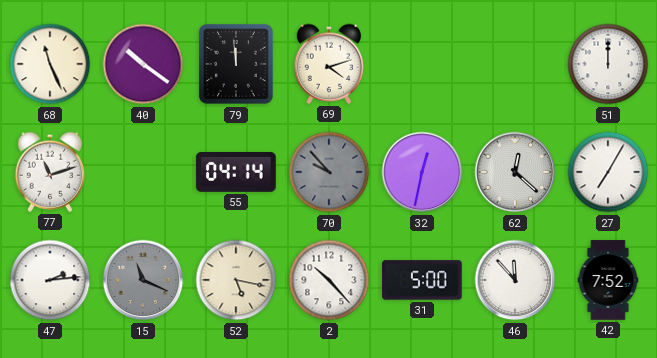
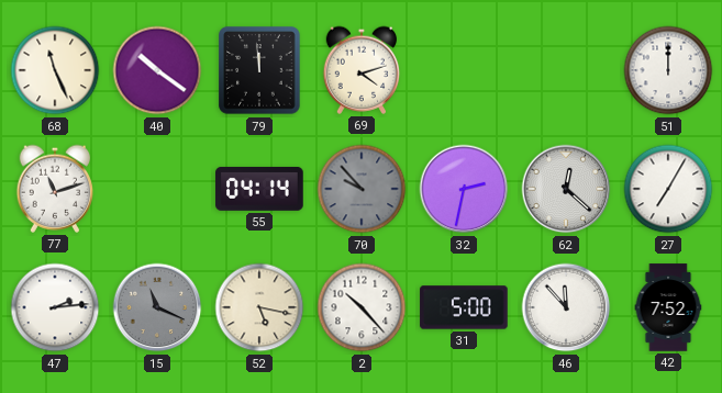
32: 12:32 -> 2:32 (464, 189)
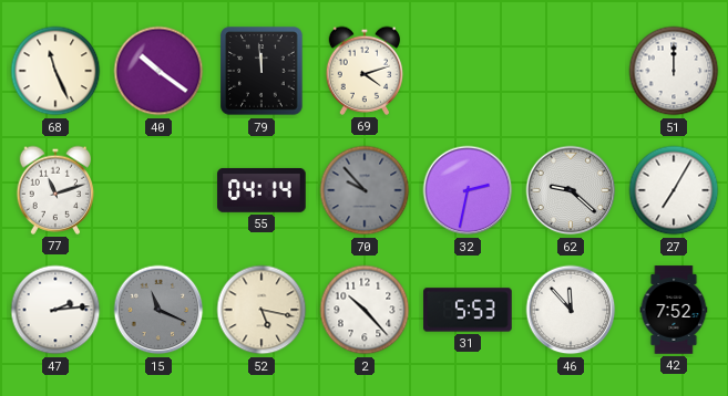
62: 12:22 -> 9:22 (571, 190)
31: 5:00 -> 5:53 (468, 310)
